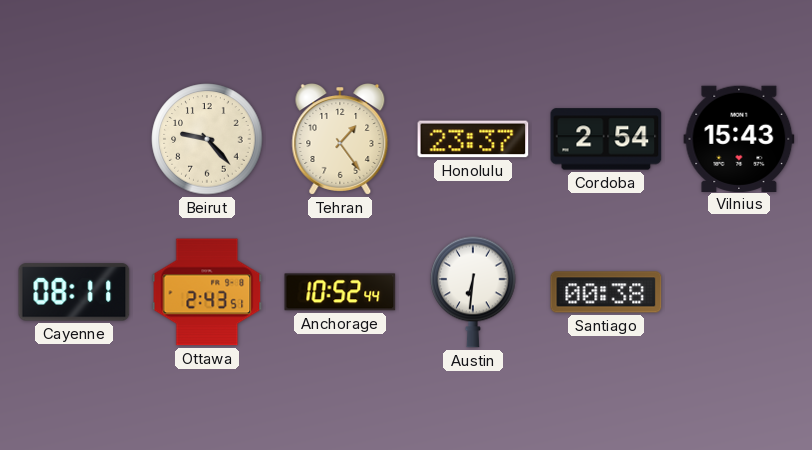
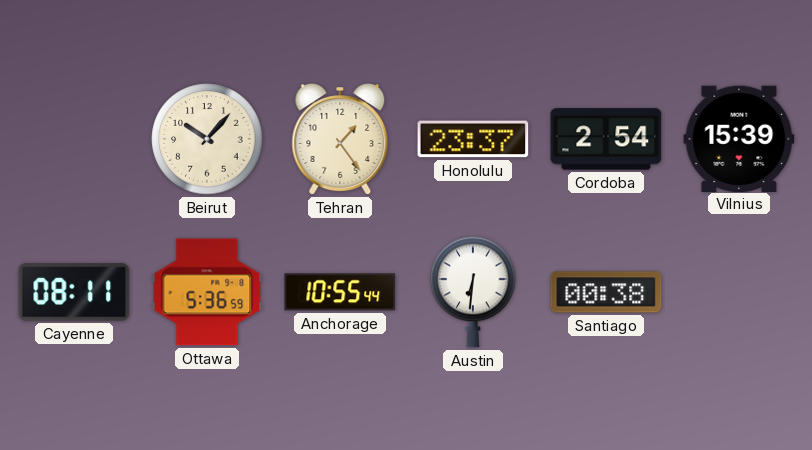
Beirut: 9:23 -> 10:07 (207, 139)
Vilnius: 15:43 -> 15:39 (739, 138)
Ottawa: 2:43 -> 5:36 (207, 292)
Anchorage: 10:52 -> 10:55 (340, 292)
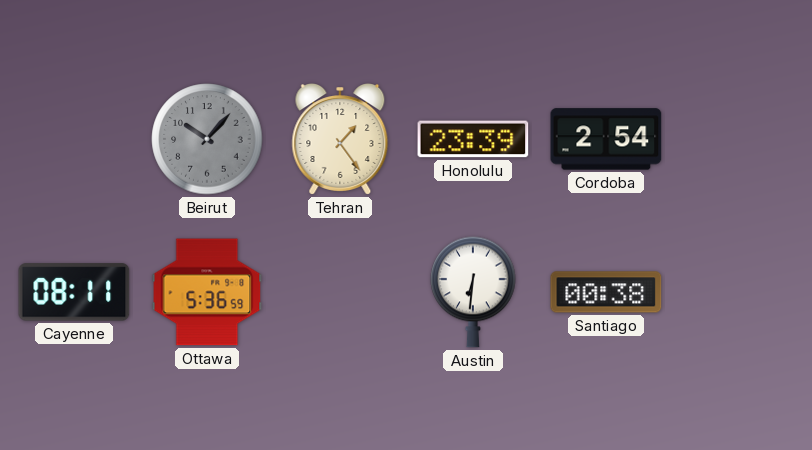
Beirut dial: cream -> grey (207, 139)
Honolulu: 23:37 -> 23:39 (473, 139)
Vilnius: 15:39 -> none (739, 138)
Anchorage: 10:55 -> none (340, 292)
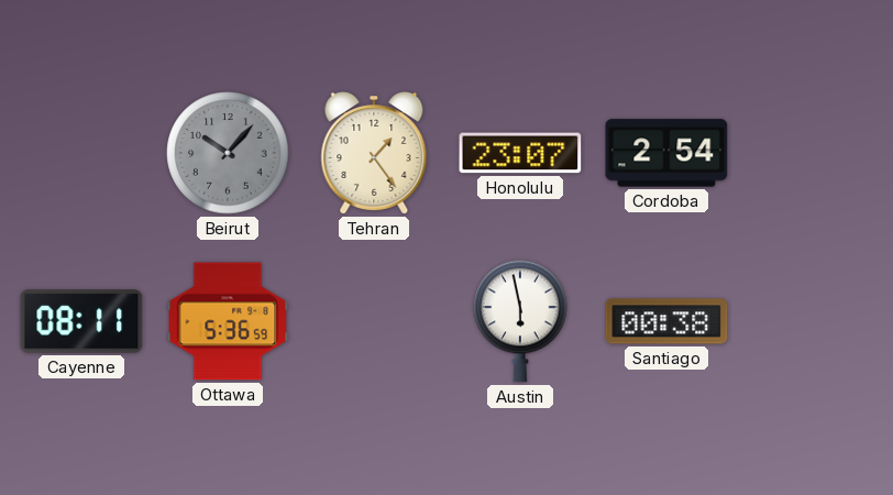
Honolulu: 23:39 -> 23:07 (520, 153)
Austin: 6:31 -> 5:58 (520, 321)
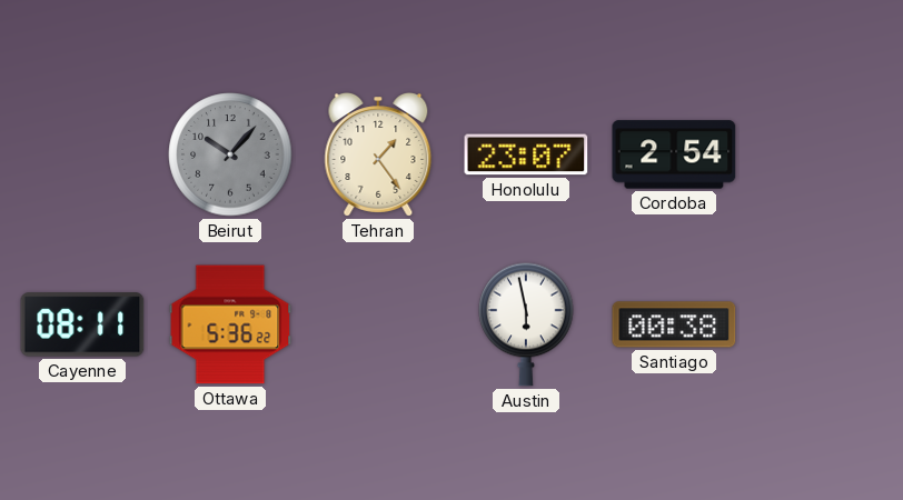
Ottawa: 5:36:59 -> 5:36:22 (230, 324)
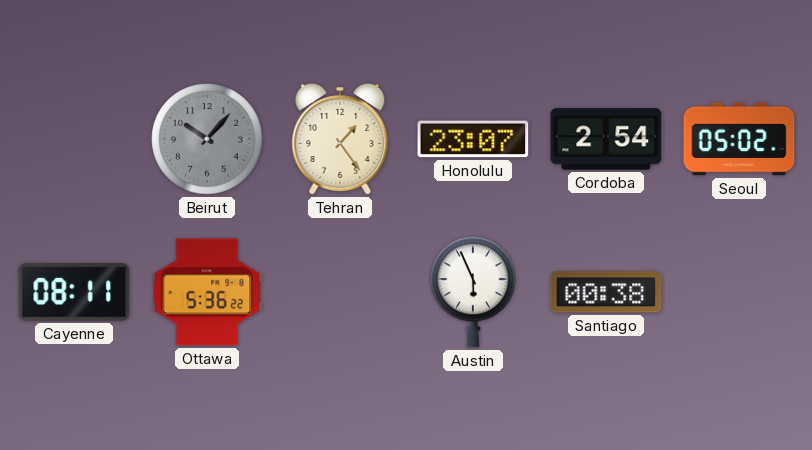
Seoul: none -> 05:02 (739, 139)
Austin: 5:58 -> 5:56 (473, 292)
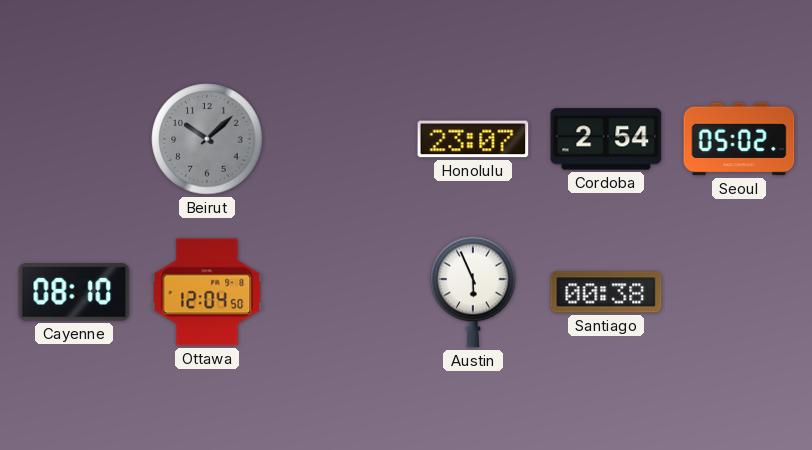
Beirut: 10:07 -> 10:08 (207, 139)
Tehran: 1:24 -> none (340, 140)
Cayenne: 08:11 -> 08:10 (74, 292)
Ottawa: 5:36 -> 12:04 (207, 292)
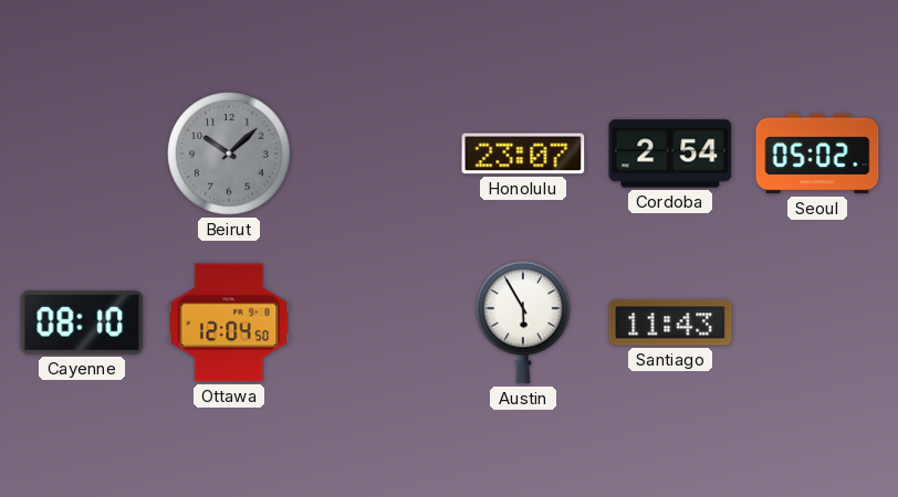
Austin: 5:56 -> 5:55 (523, 322)
Santiago: 00:38 -> 11:43 (670, 322)
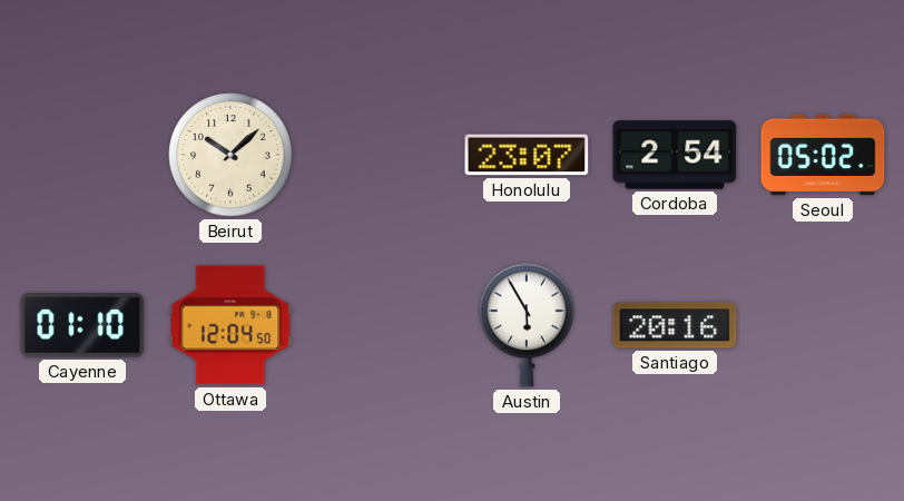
Beirut dial: grey -> cream (230, 155)
Cayenne: 08:10 -> 01:10 (82, 325)
Santiago: 11:43 -> 20:16 (675, 325)
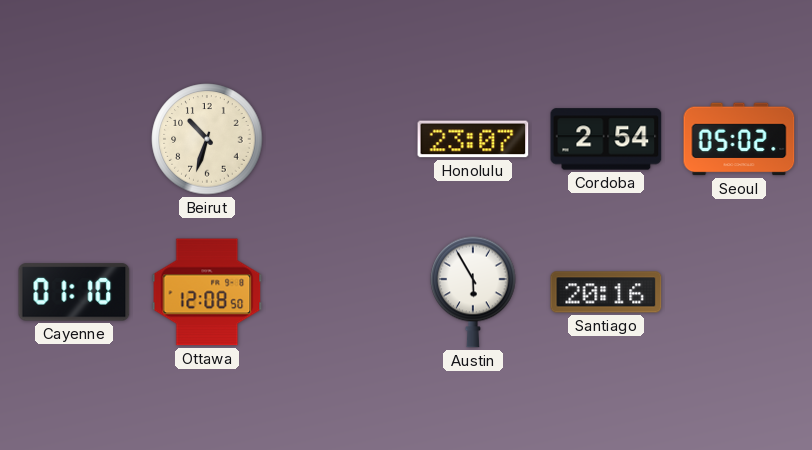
Beirut: 10:08 -> 10:33 (207, 139)
Ottawa: 12:04 -> 12:08 (207, 292)
